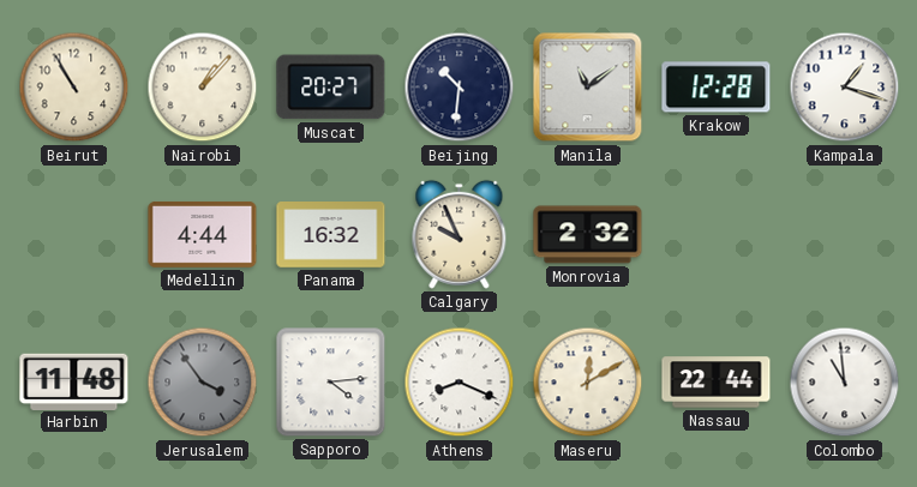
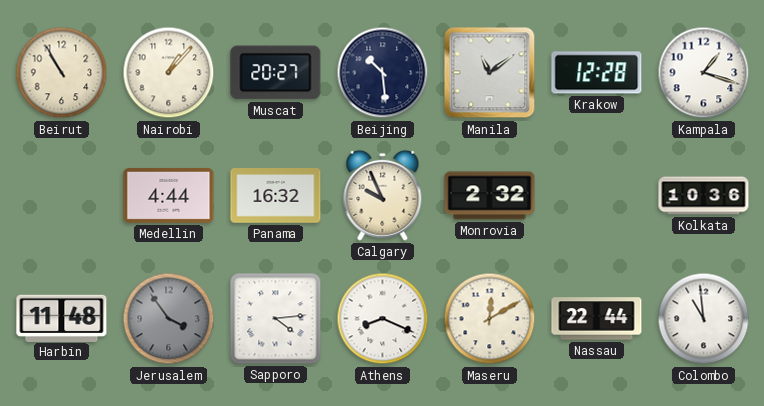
Beijing: 10:31 -> 10:29 (383, 73)
Kolkata: none -> 10:36 (704, 196)
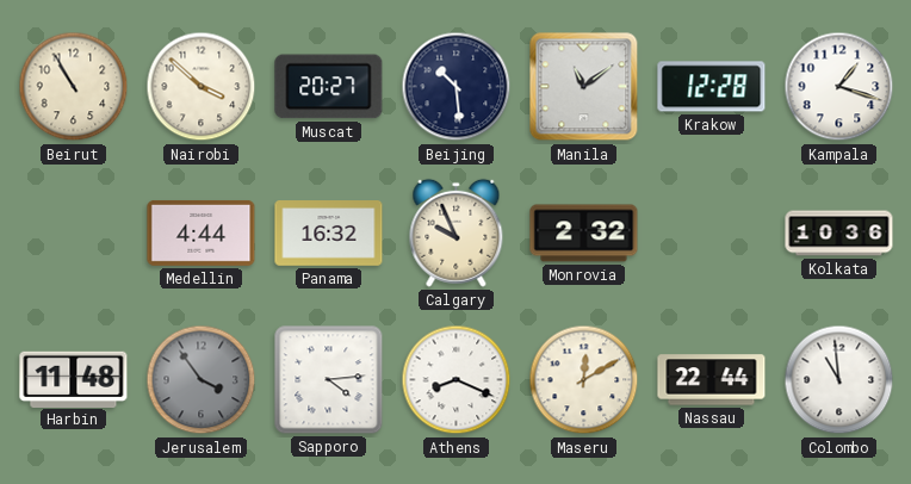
Nairobi: 1:07 -> 3:52 (202, 87)
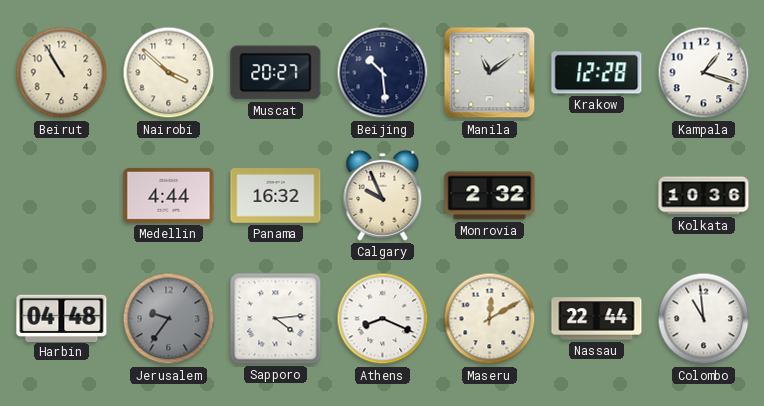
Harbin: 11:48 -> 04:48 (62, 318)
Jerusalem: 3:54 -> 9:36 (169, 319)
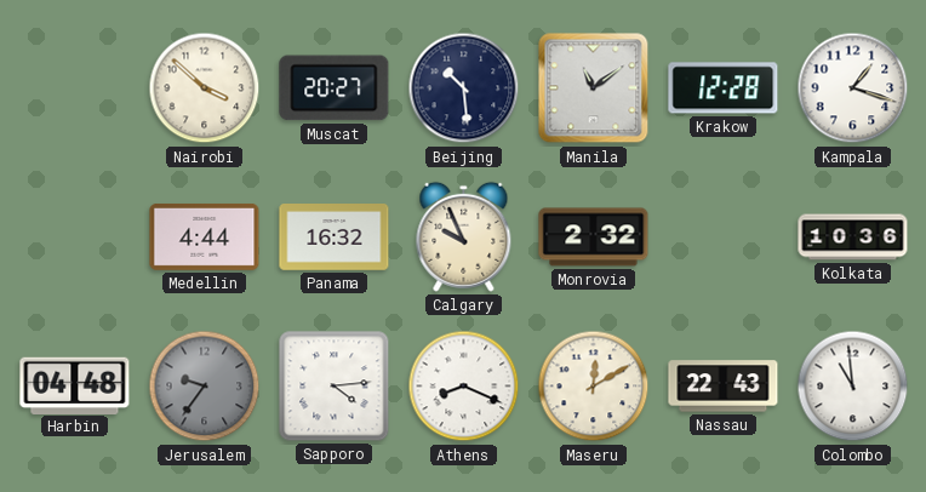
Beirut: 10:55 -> none (62, 73)
Nassau: 22:44 -> 22:43 (724, 387)
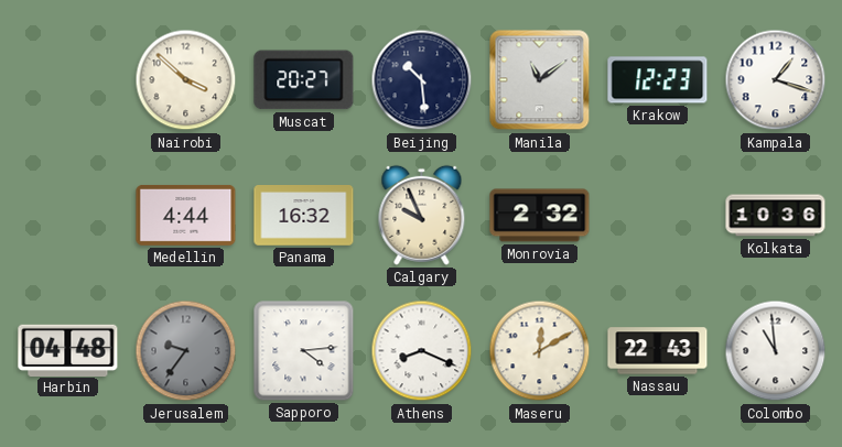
Krakow: 12:28 -> 12:23 (658, 80)
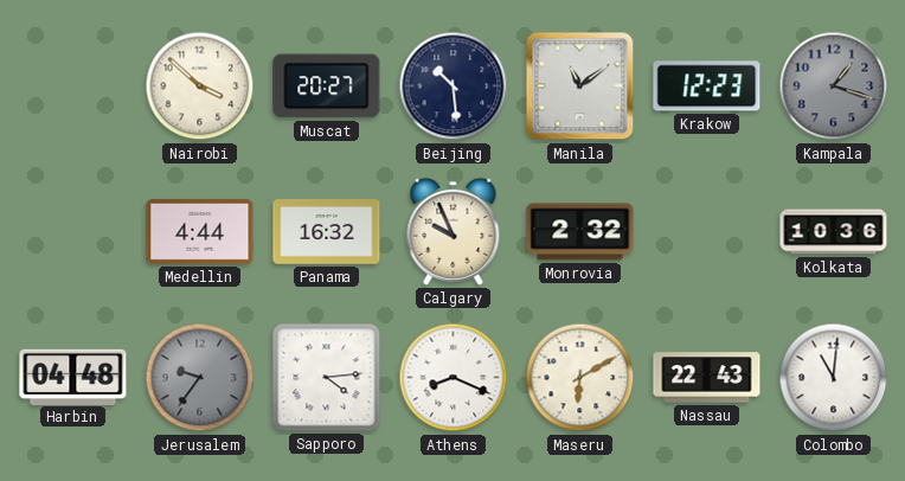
Kampala dial: white -> grey (834, 86)
Maseru: 12:10 -> 6:10 (580, 378)
Colombo: 10:59 -> 11:01 (834, 378)
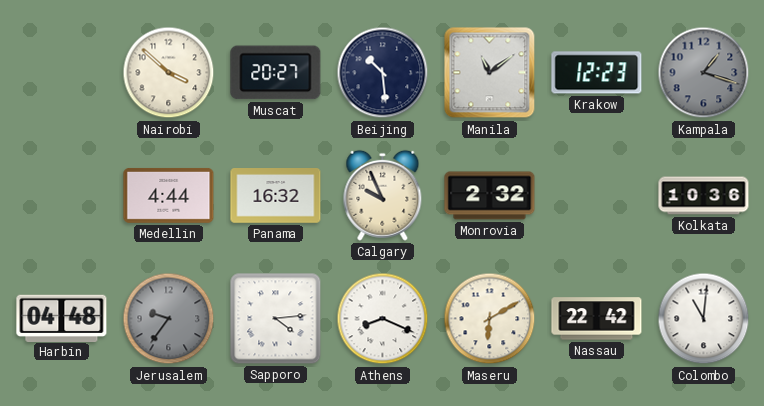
Nassau: 22:43 -> 22:42 (597, 319)
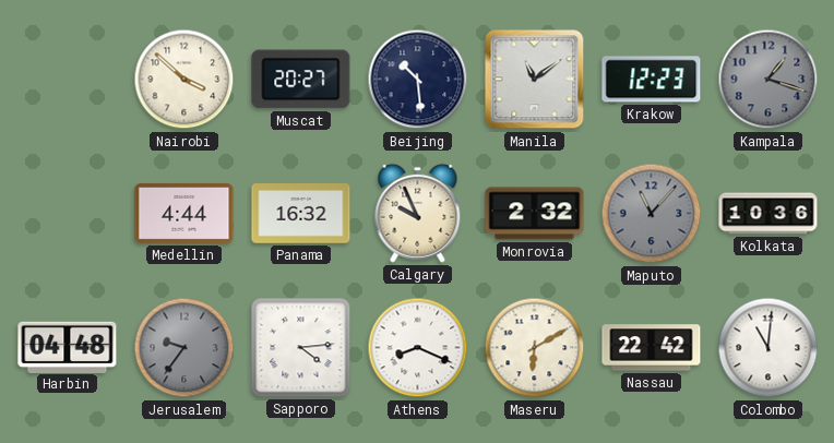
Maputo: none -> 11:07 (652, 214)
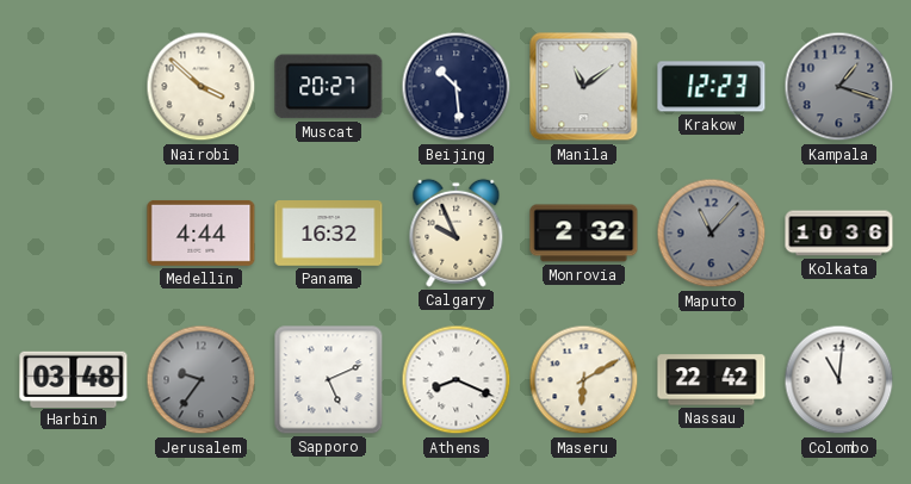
Harbin: 04:48 -> 03:48 (74, 379)
Sapporo: 4:14 -> 5:11 (329, 380)
